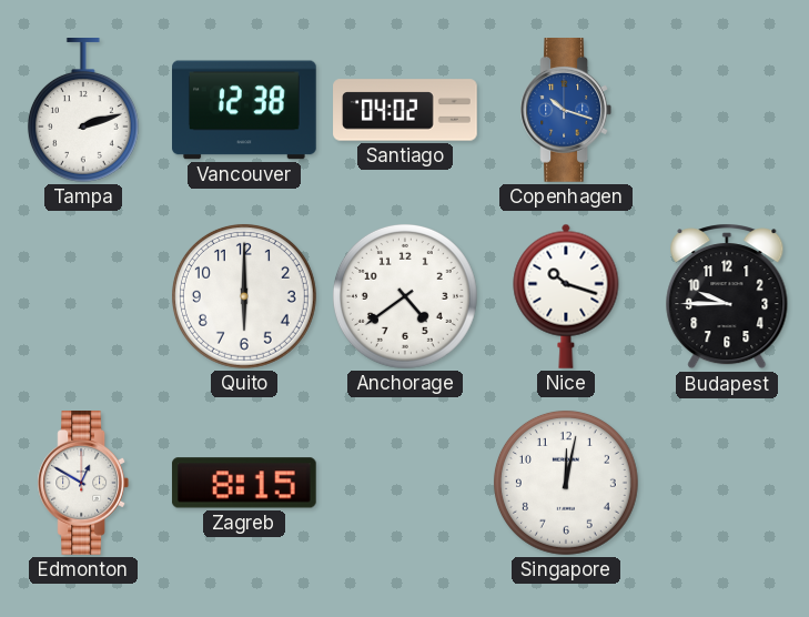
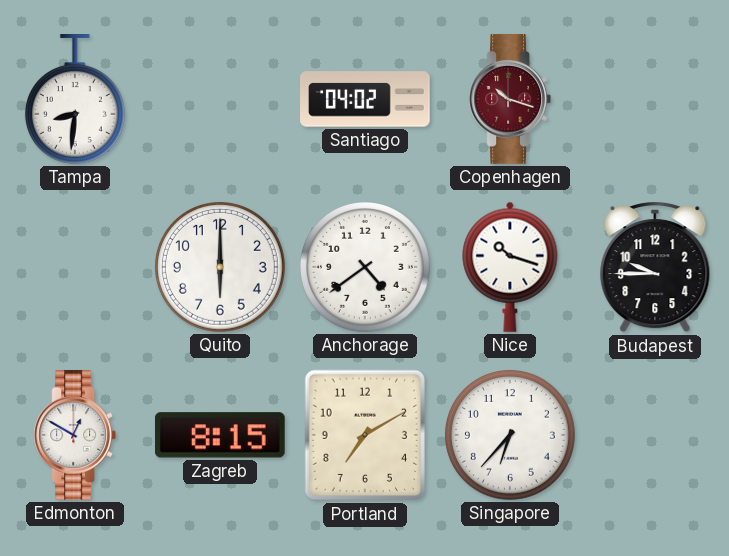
Tampa: 2:12 -> 8:31 (75, 100)
Vancouver: 12:38 -> none (245, 110)
Copenhagen dial: blue -> burgundy (509, 100)
Portland: none -> 7:10 (364, 435)
Singapore: 12:02 -> 6:37 (510, 435)
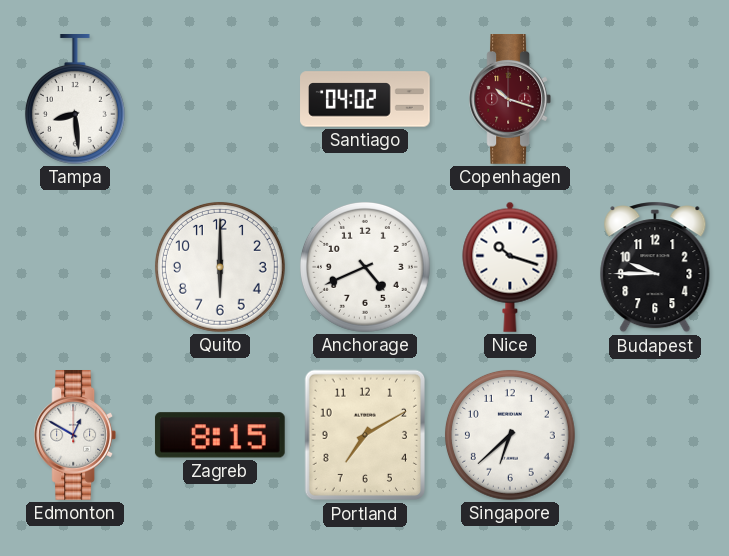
Tampa: 8:31 -> 8:29 (75, 100)
Anchorage: 4:39 -> 4:41 (365, 267)
Singapore: 6:37 -> 6:38 (510, 435)
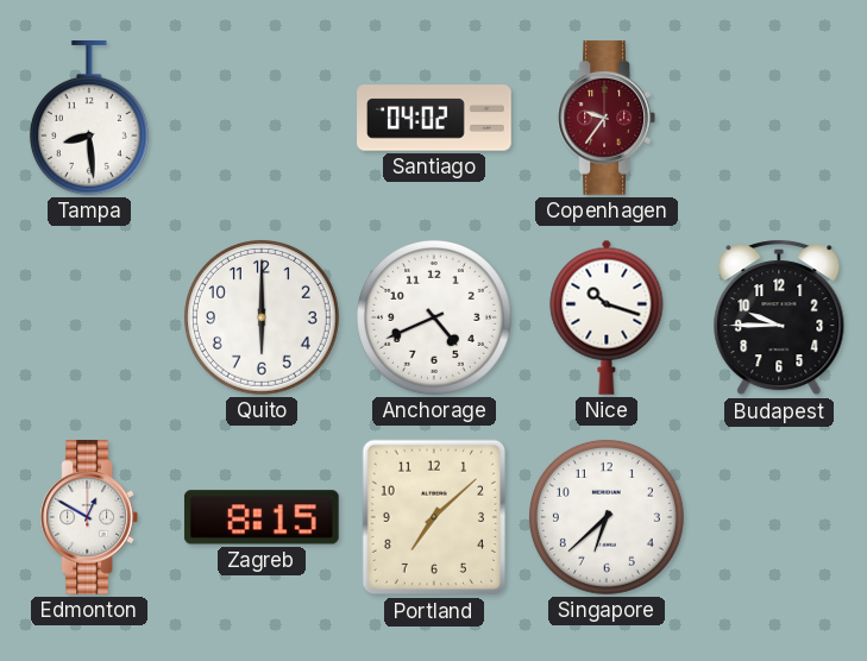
Copenhagen: 10:18 -> 9:36 (605, 119)
Portland: 7:10 -> 7:08 (433, 517)
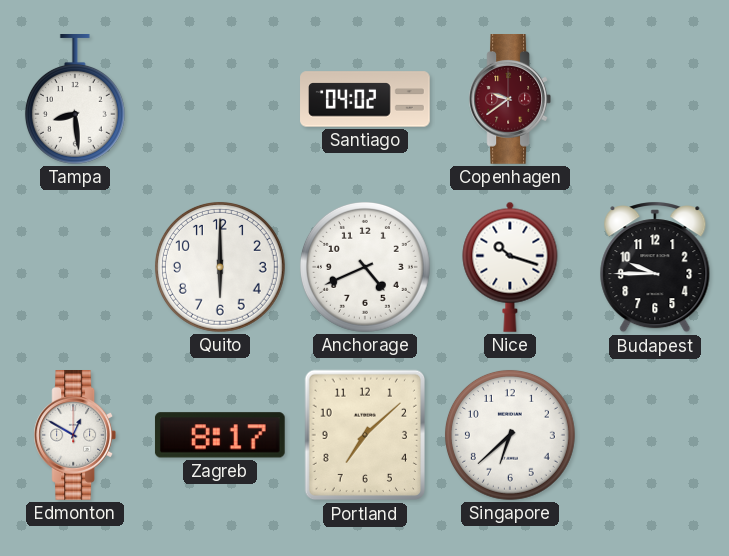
Copenhagen: 9:36 -> 9:39 (509, 100)
Zagreb: 8:15 -> 8:17 (220, 435)
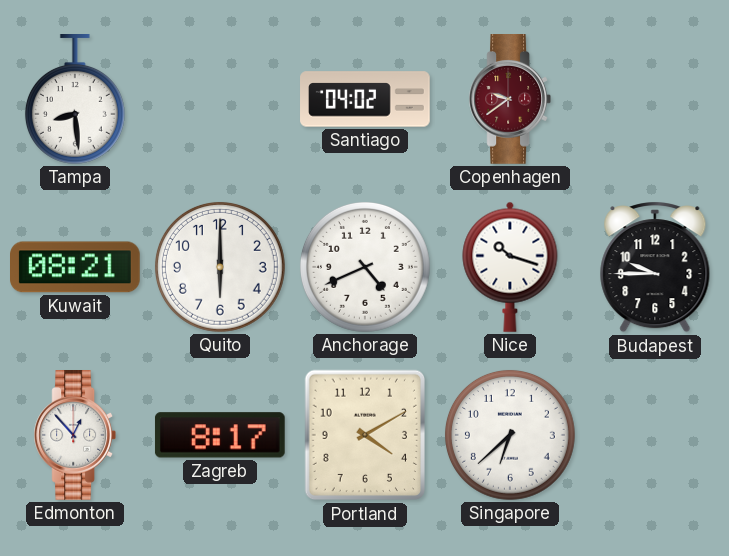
Kuwait: none -> 08:21 (76, 267)
Edmonton: 12:50 -> 12:53 (74, 436)
Portland: 7:08 -> 4:10 (364, 435)
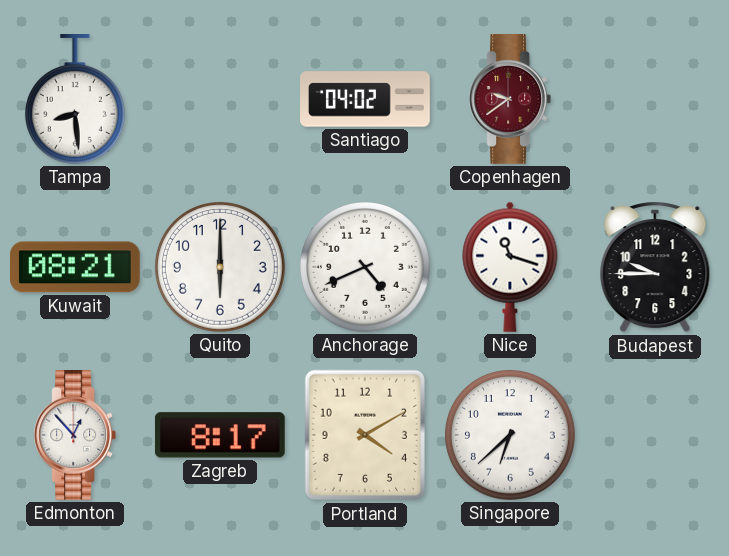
Nice: 10:18 -> 11:18 (510, 267)
